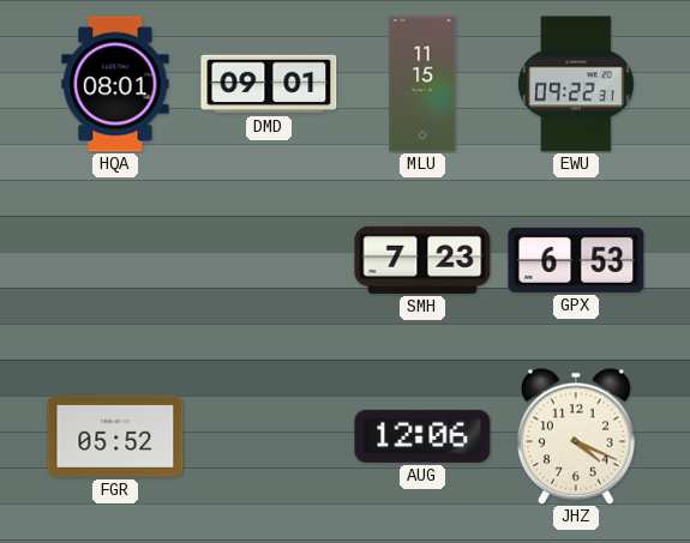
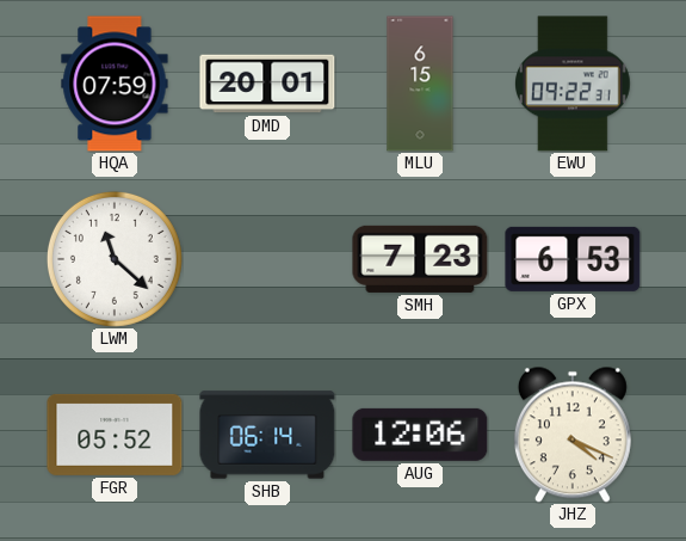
HQA: 08:01 -> 07:59 (115, 84)
DMD: 09:01 -> 20:01 (267, 84)
MLU: 11:15 -> 6:15 (420, 84)
LWM: none -> 11:22 (115, 259)
SHB: none -> 06:14 (267, 435)
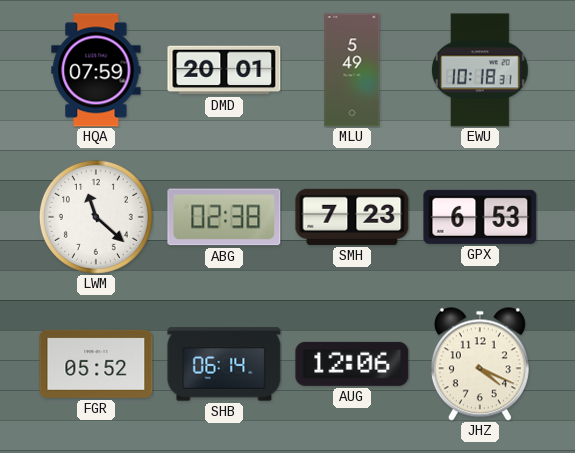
MLU: 6:15 -> 5:49 (352, 70)
EWU: 09:22 -> 10:18 (481, 70)
ABG: none -> 02:38 (224, 217)
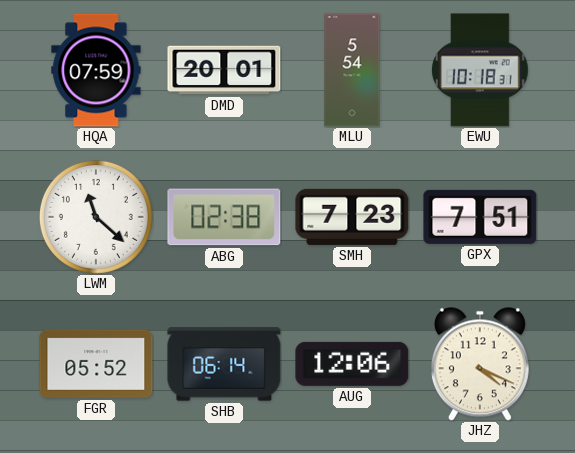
MLU: 5:49 -> 5:54 (352, 70)
GPX: 6:53 -> 7:51 (480, 217)
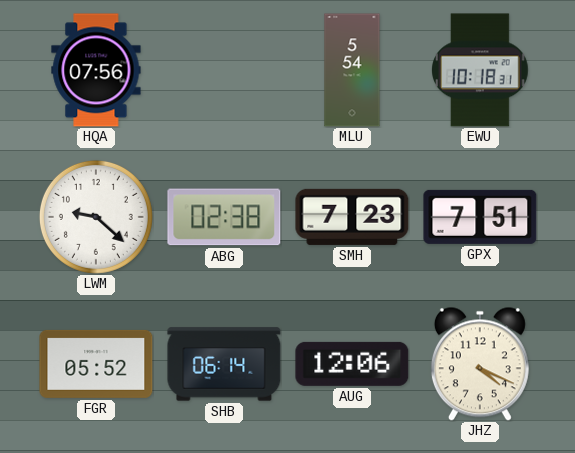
HQA: 07:59 -> 07:56 (96, 70)
DMD: 20:01 -> none (224, 70)
LWM: 11:22 -> 9:22 (96, 217)
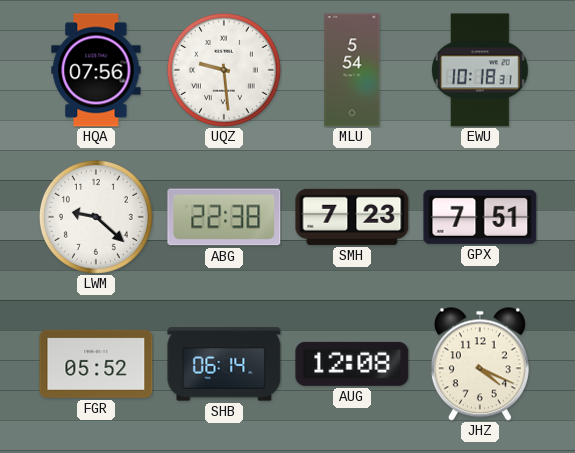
UQZ: none -> 9:29 (224, 70)
ABG: 02:38 -> 22:38 (224, 217)
AUG: 12:06 -> 12:08 (352, 364)
